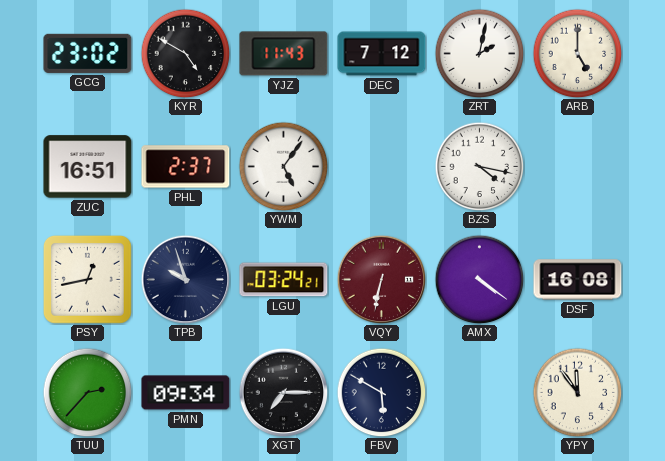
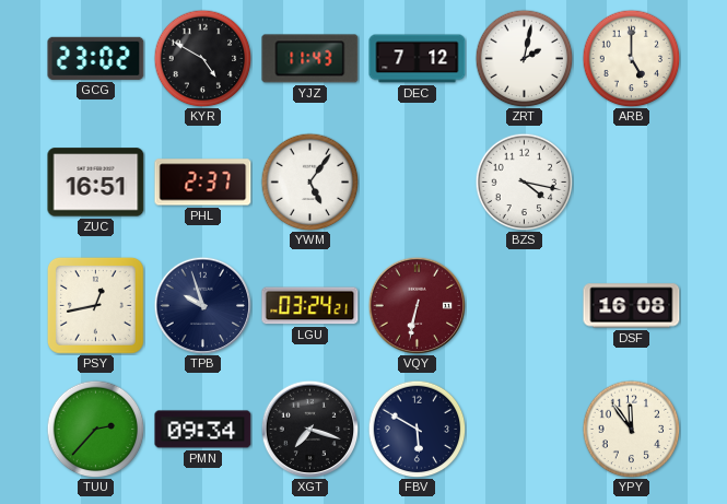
AMX: 4:21 -> none (479, 279)
XGT: 7:15 -> 7:18 (309, 429)
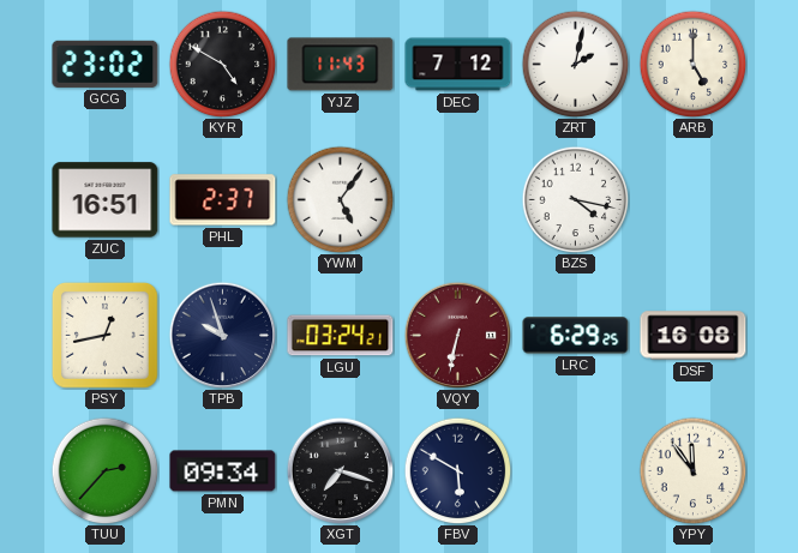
LRC: none -> 6:29 (576, 336)
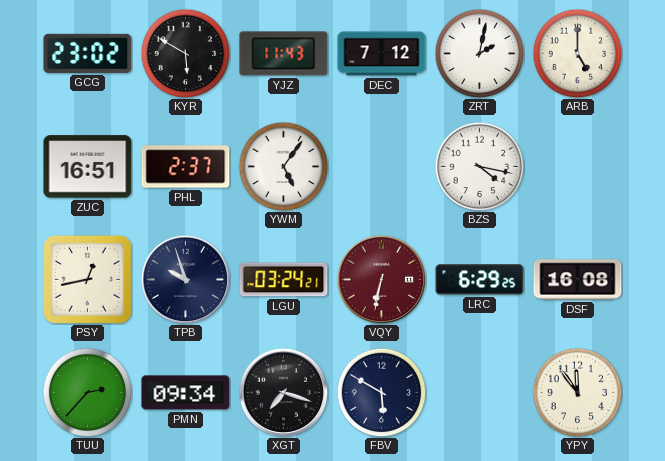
KYR: 4:50 -> 5:50 (185, 53)
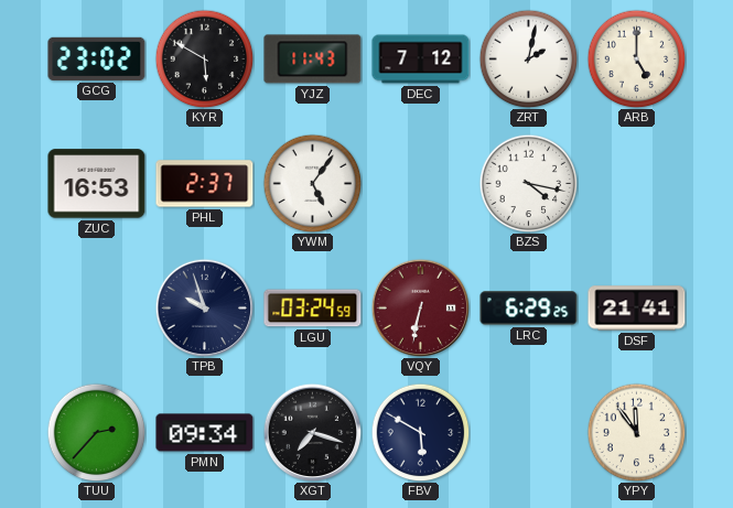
ZUC: 16:51 -> 16:53 (97, 184)
PSY: 12:43 -> none (88, 280)
LGU: 03:24:21 -> 03:24:59 (313, 309)
DSF: 16:08 -> 21:41 (637, 309)
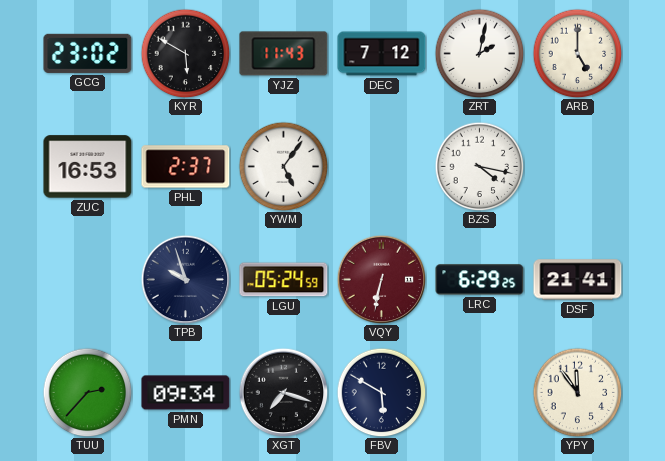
LGU: 03:24 -> 05:24 (284, 280)
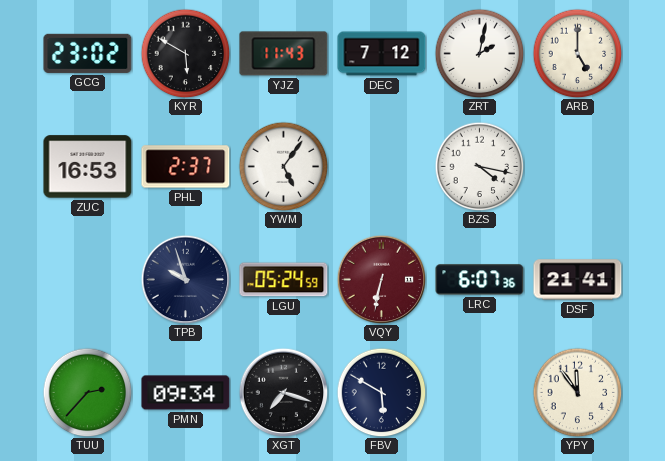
LRC: 6:29 -> 6:07 (480, 280)
